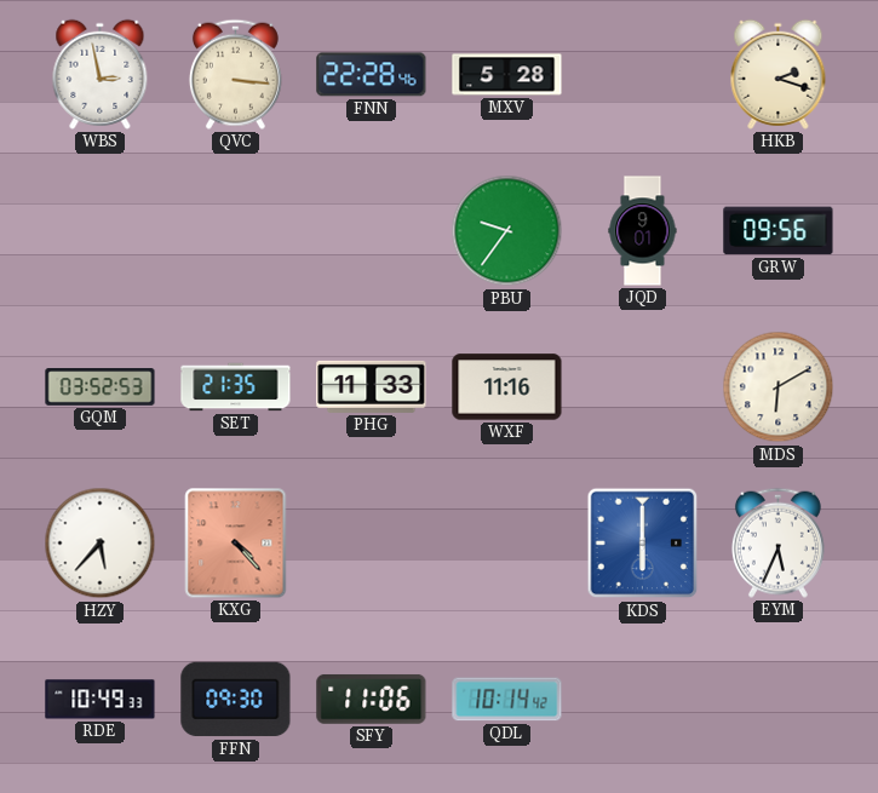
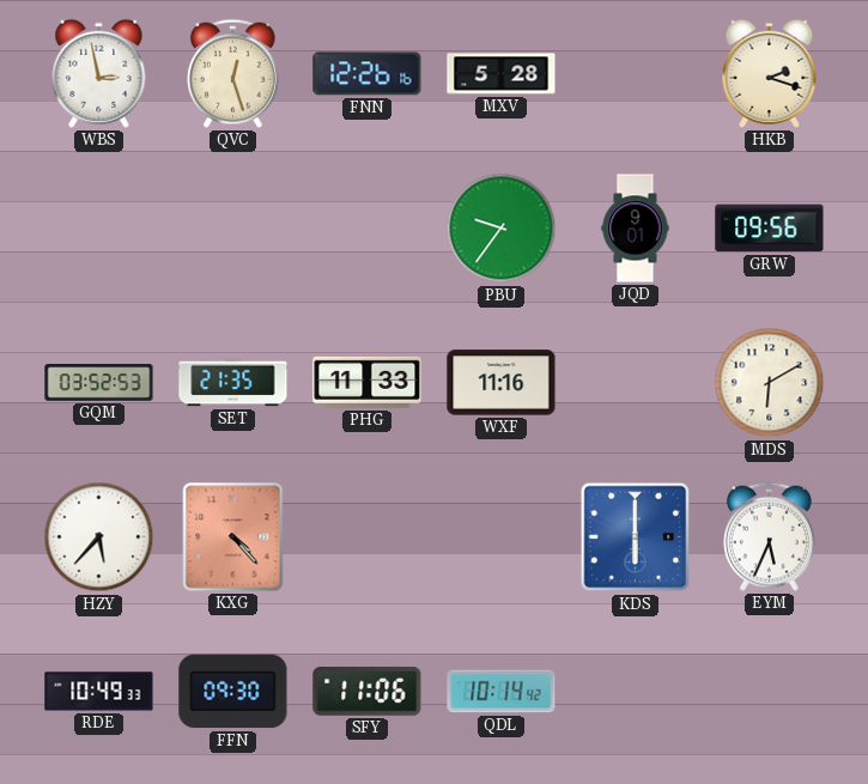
QVC: 3:16 -> 12:27 (232, 73)
FNN: 22:28 -> 12:26 (368, 74)
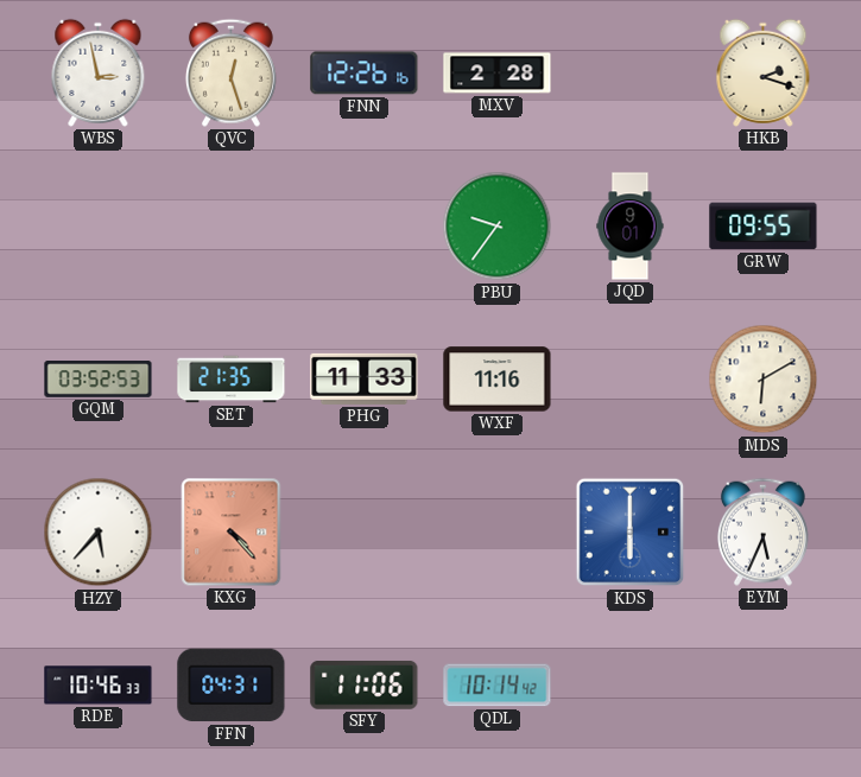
MXV: 5:28 -> 2:28 (498, 74)
GRW: 09:56 -> 09:55 (764, 227)
RDE: 10:49 -> 10:46 (99, 686)
FFN: 09:30 -> 04:31 (232, 686)
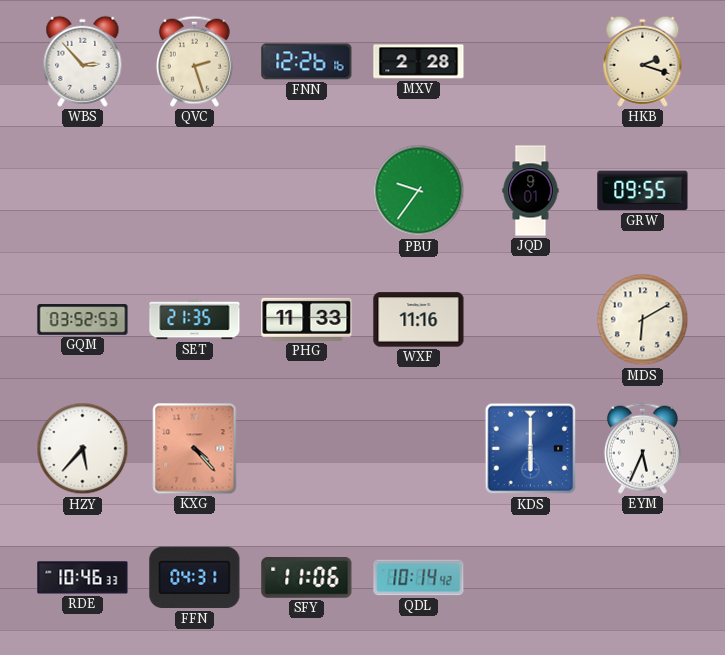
WBS: 2:58 -> 2:53 (83, 61)
QVC: 12:27 -> 2:27 (194, 61)
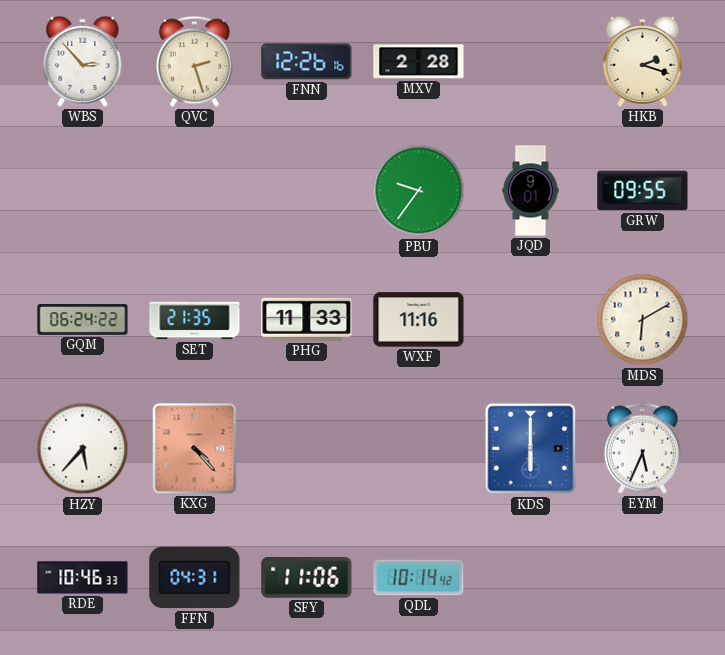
GQM: 03:52 -> 06:24 (83, 320)
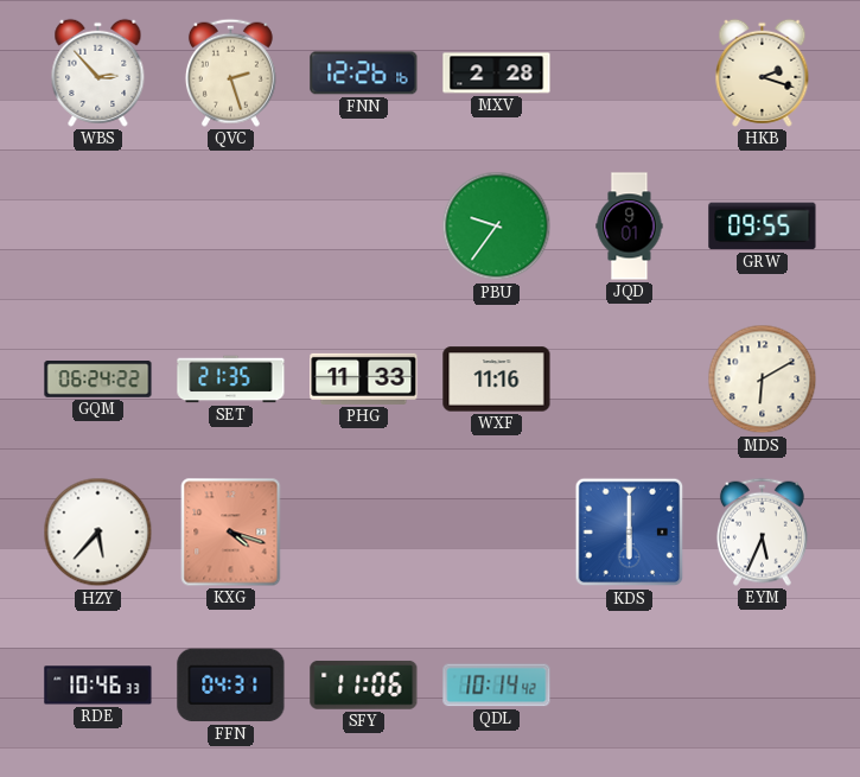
KXG: 4:23 -> 4:18 (231, 533)
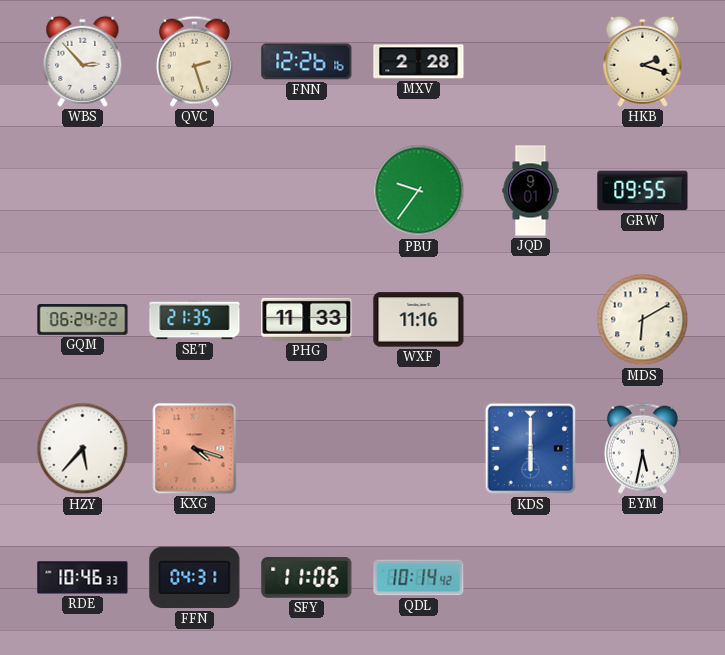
EYM: 5:34 -> 5:32 (642, 448)
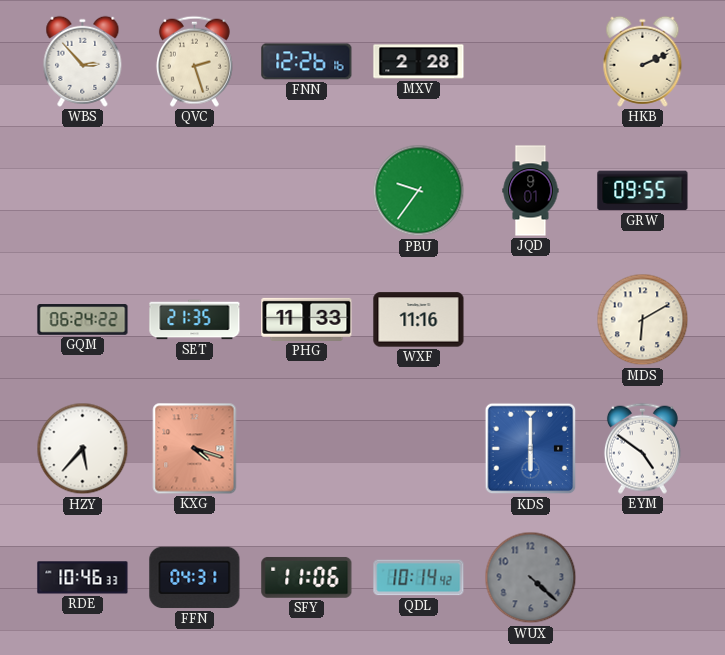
HKB: 2:18 -> 2:11 (643, 61)
EYM: 5:32 -> 4:51 (642, 448)
WUX: none -> 4:22 (531, 578)
